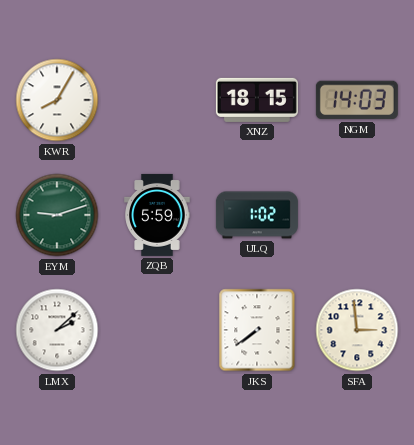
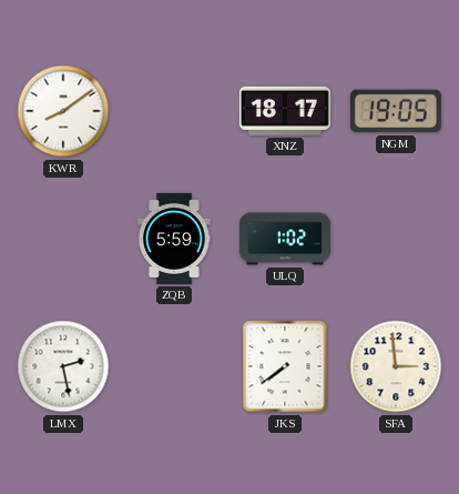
KWR: 8:05 -> 8:09 (63, 111)
XNZ: 18:15 -> 18:17 (285, 111)
NGM: 14:03 -> 19:05 (396, 111)
EYM: 9:12 -> none (57, 215)
LMX: 2:08 -> 2:28 (63, 366)
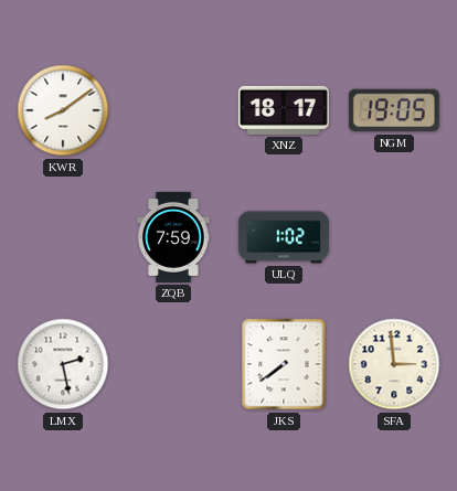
ZQB: 5:59 -> 7:59 (173, 237)
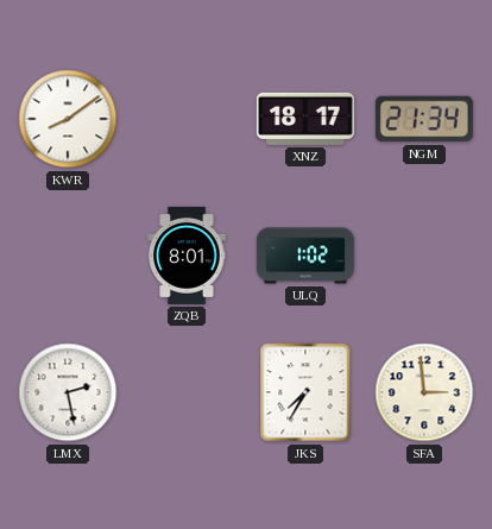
NGM: 19:05 -> 21:34 (424, 119)
ZQB: 7:59 -> 8:01 (187, 256)
JKS: 7:39 -> 7:35 (305, 392)
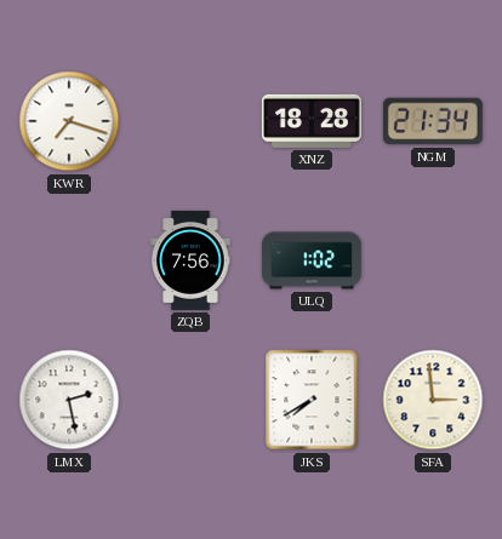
KWR: 8:09 -> 7:18 (69, 121)
XNZ: 18:17 -> 18:28 (312, 121)
ZQB: 8:01 -> 7:56 (190, 260)
JKS: 7:35 -> 7:40 (312, 400)
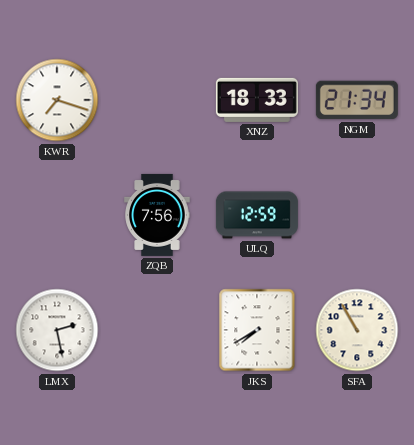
XNZ: 18:28 -> 18:33 (257, 100)
ULQ: 1:02 -> 12:59 (257, 215)
SFA: 2:59 -> 10:55 (357, 330)
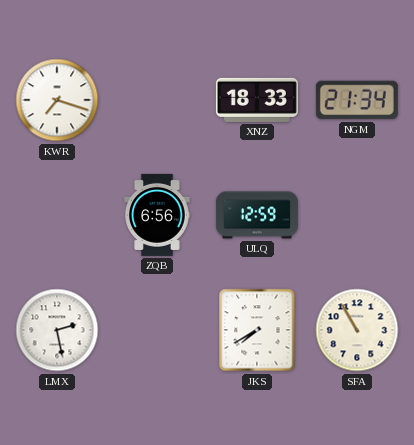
ZQB: 7:56 -> 6:56 (157, 215)
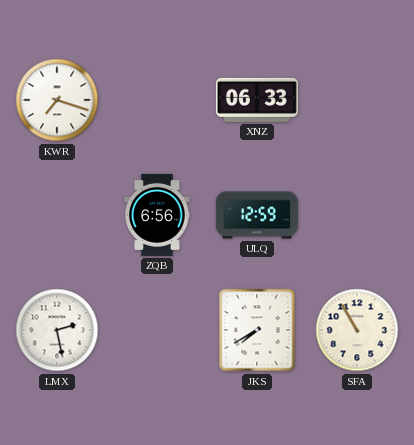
XNZ: 18:33 -> 06:33 (257, 100)
NGM: 21:34 -> none (357, 100)
